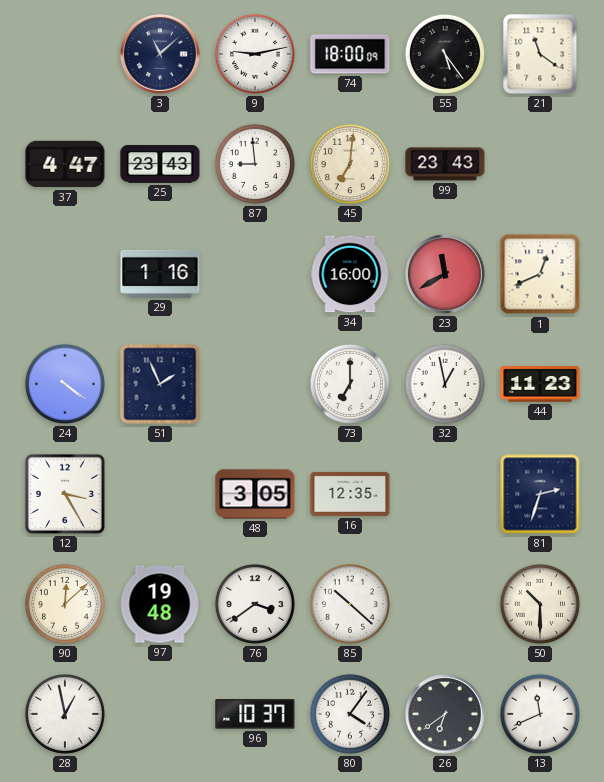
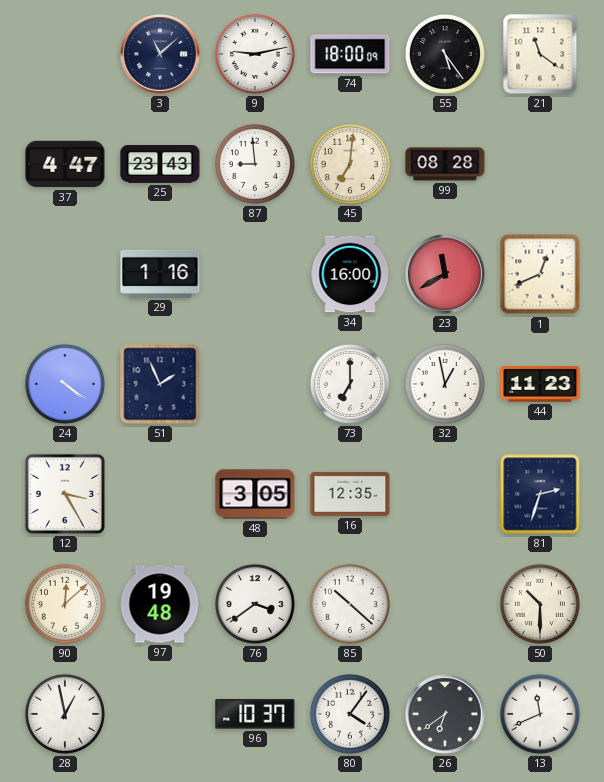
99: 23:43 -> 08:28 (445, 164)
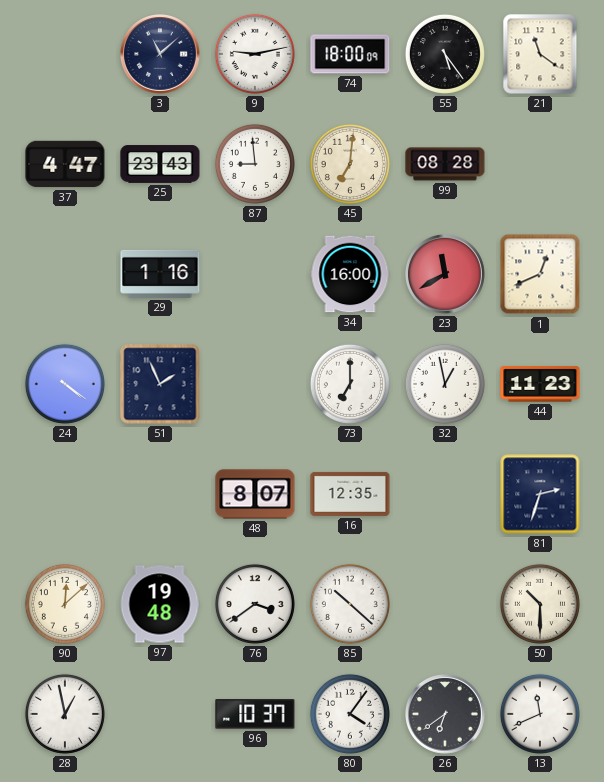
12: 3:25 -> none (65, 494)
48: 3:05 -> 8:07 (255, 494)
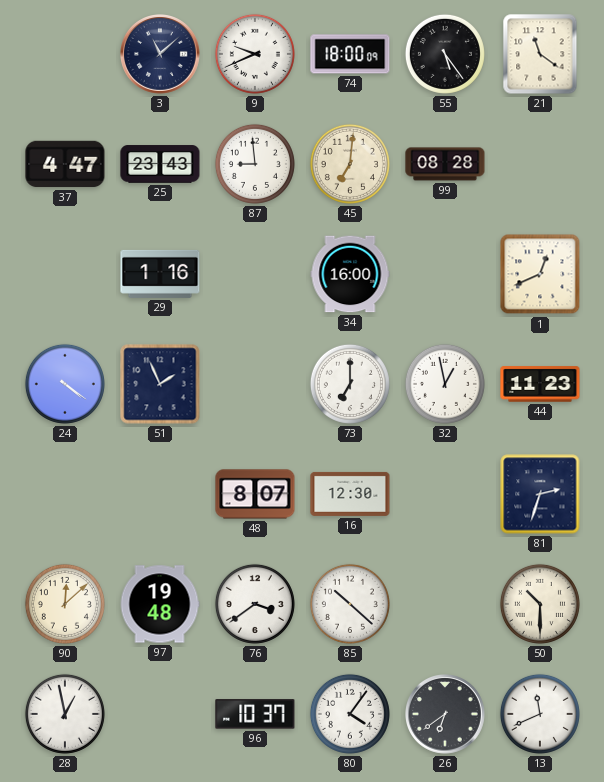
9: 9:13 -> 9:41 (255, 54)
23: 11:40 -> none (446, 275)
16: 12:35 -> 12:30 (350, 494)
